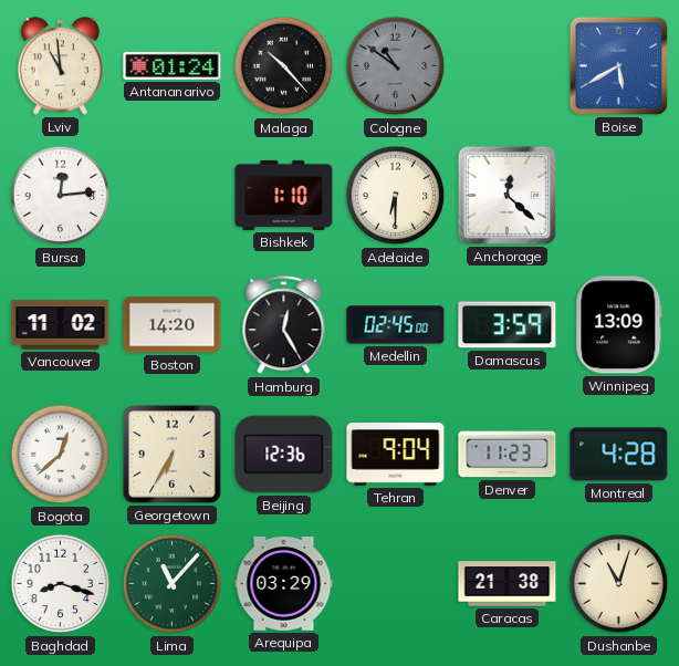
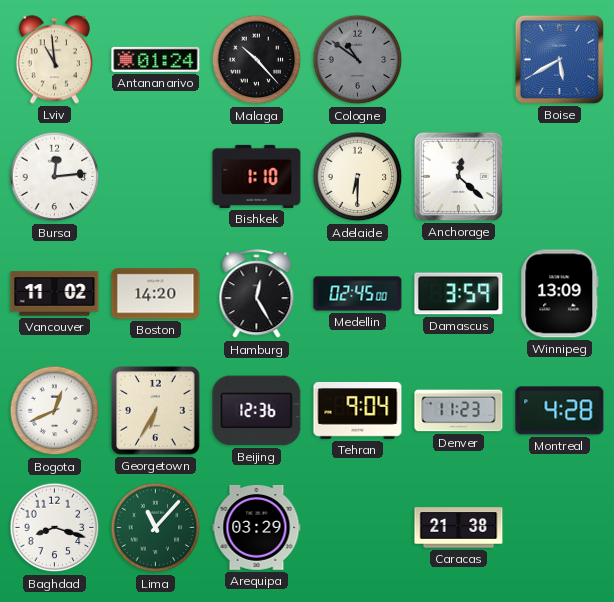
Bogota: 12:38 -> 12:41 (55, 411)
Dushanbe: 11:03 -> none (619, 584)
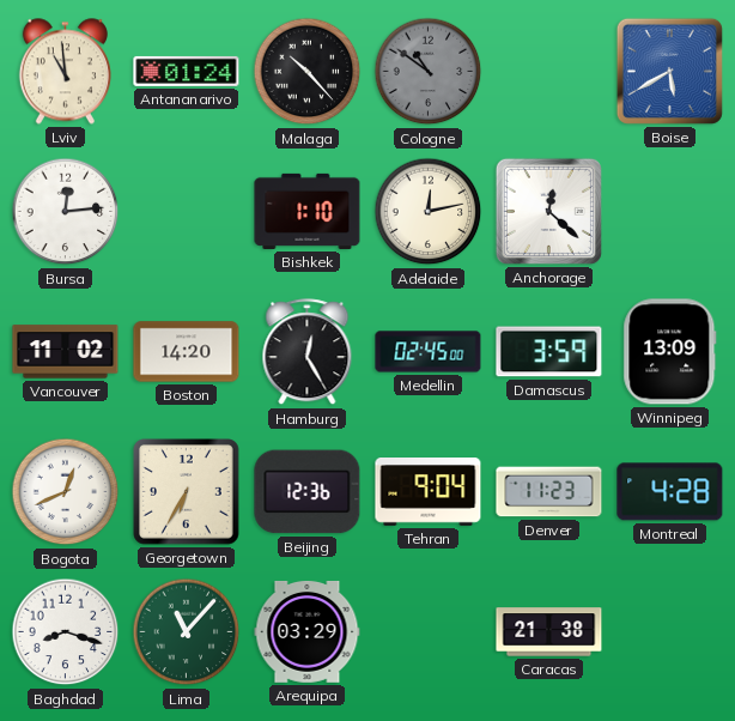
Adelaide: 6:30 -> 12:13 (429, 212)
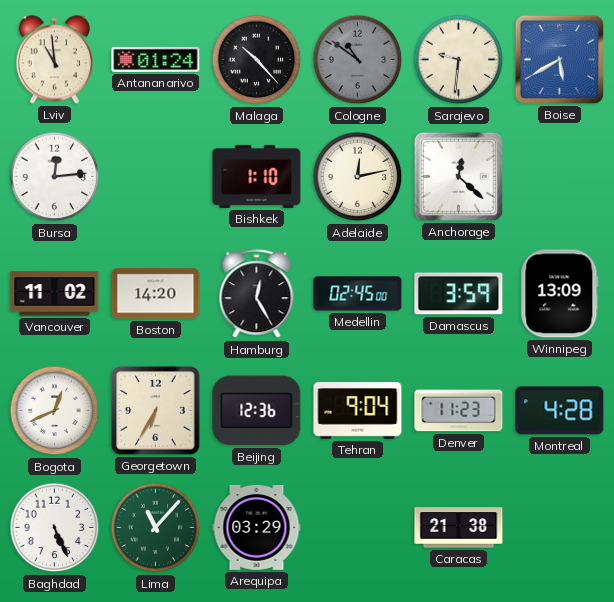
Sarajevo: none -> 9:31 (459, 60)
Baghdad: 8:18 -> 5:26 (55, 528)
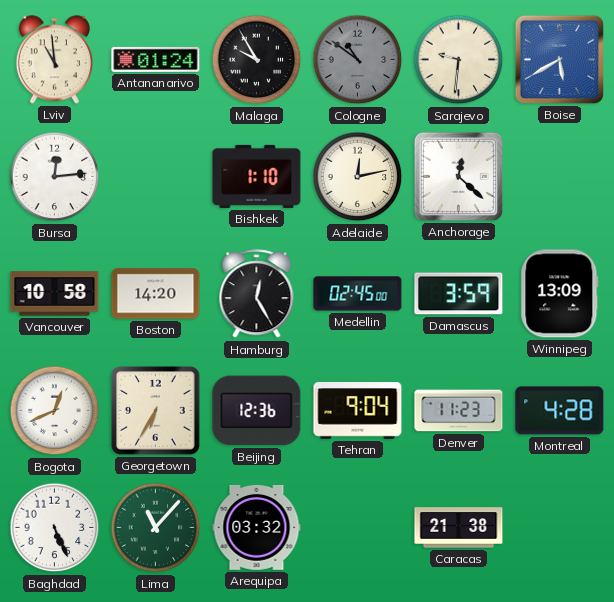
Malaga: 10:23 -> 9:55 (257, 60)
Vancouver: 11:02 -> 10:58 (55, 294)
Arequipa: 03:29 -> 03:32 (257, 527)
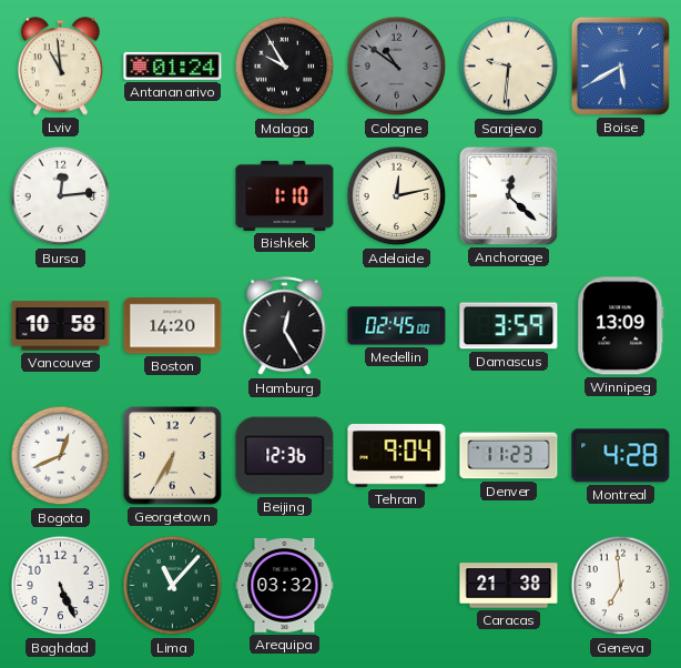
Geneva: none -> 6:59 (621, 586)
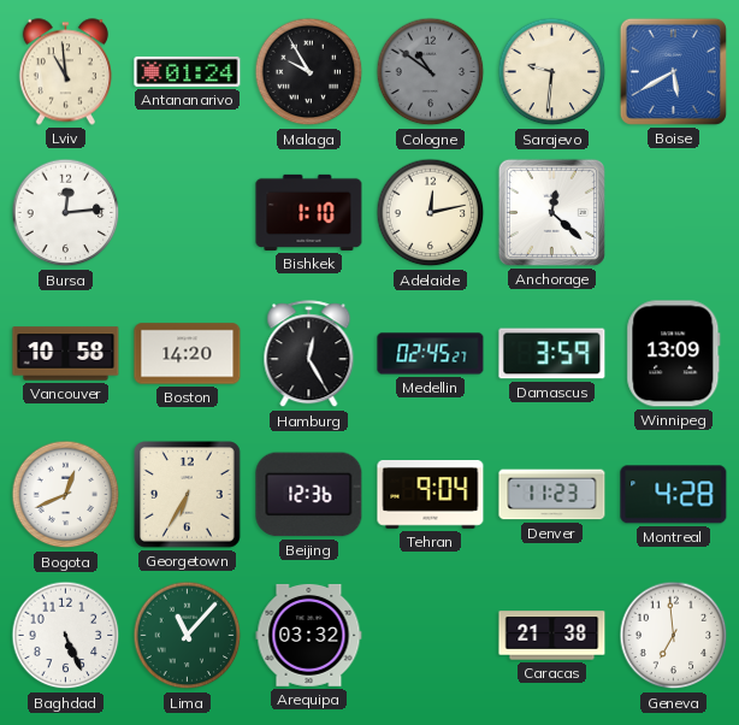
Medellin: 02:45:00 -> 02:45:27 (431, 354)
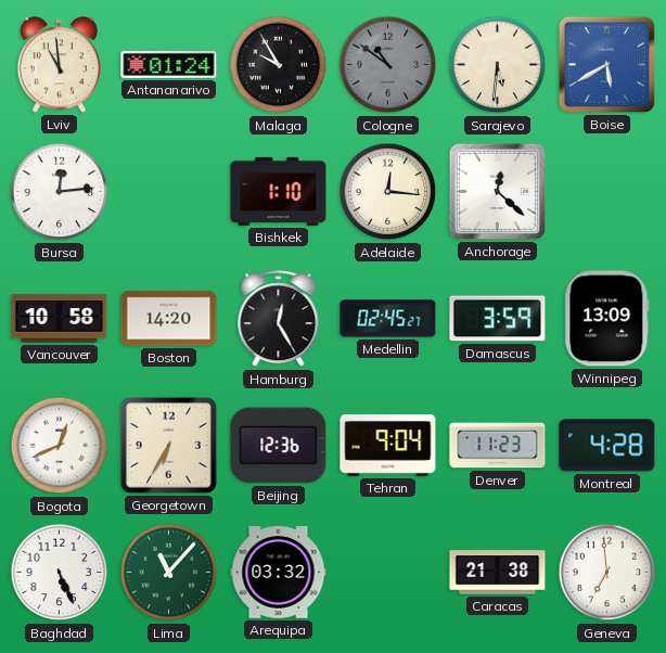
Sarajevo: 9:31 -> 5:31 (498, 65)
Adelaide: 12:13 -> 12:16 (388, 192)
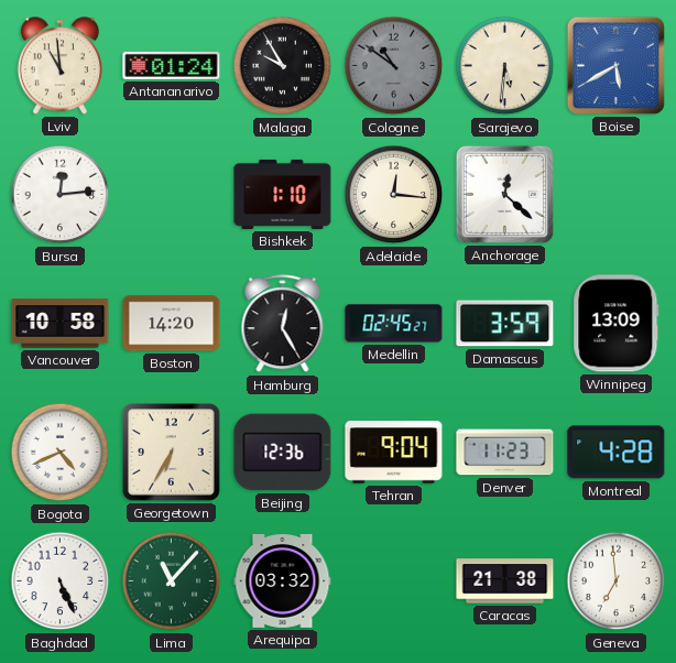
Bogota: 12:41 -> 4:41 (61, 453)
